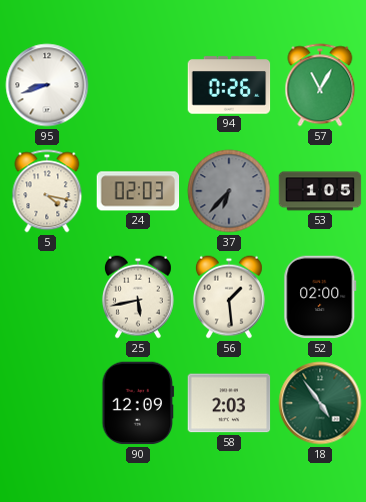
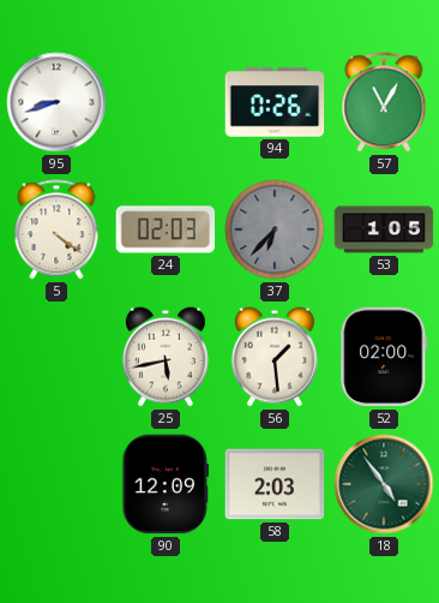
5: 4:17 -> 4:21 (56, 229)
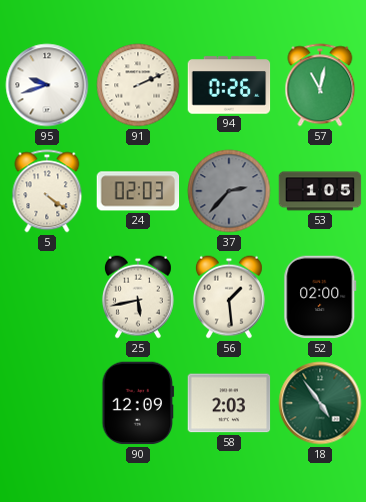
95: 8:42 -> 9:42 (47, 85)
91: none -> 2:11 (138, 85)
57: 11:05 -> 11:02 (320, 85)
37: 6:37 -> 2:37 (229, 191)
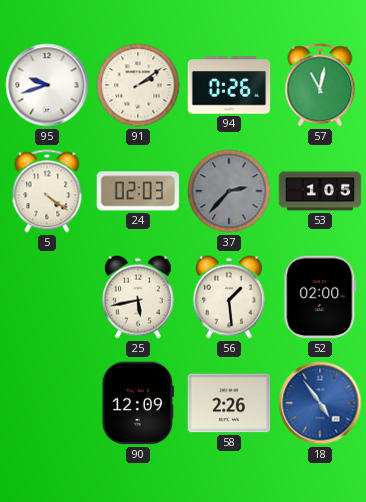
91: 2:11 -> 2:09 (138, 85)
58: 2:03 -> 2:26 (229, 403)
18 dial: green -> blue (320, 403)
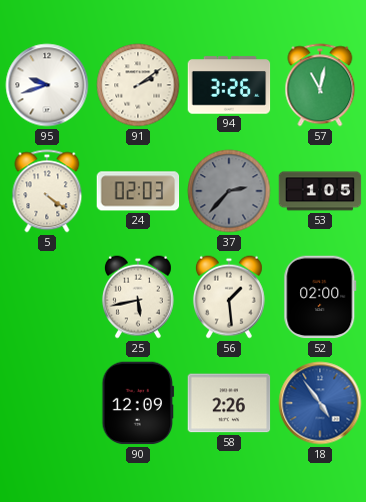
94: 0:26 -> 3:26 (229, 85)
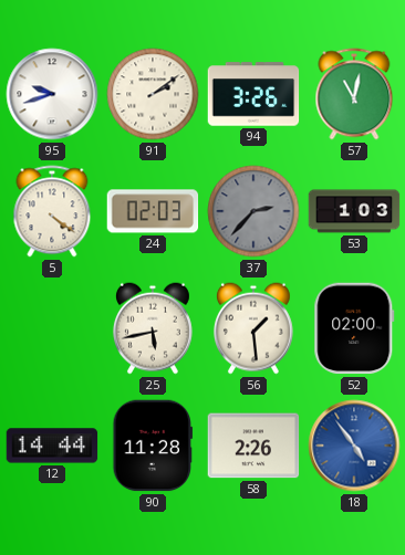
53: 1:05 -> 1:03 (354, 211)
12: none -> 14:44 (52, 446)
90: 12:09 -> 11:28 (153, 446)
